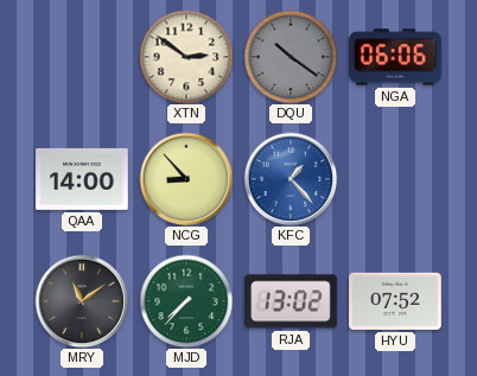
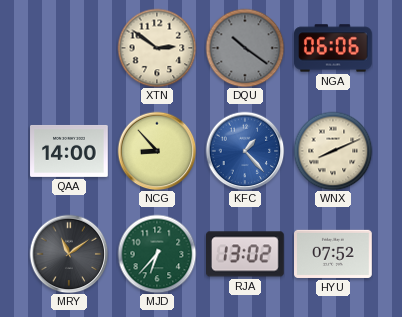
WNX: none -> 8:11 (333, 151)
MJD: 7:37 -> 6:37 (157, 254)
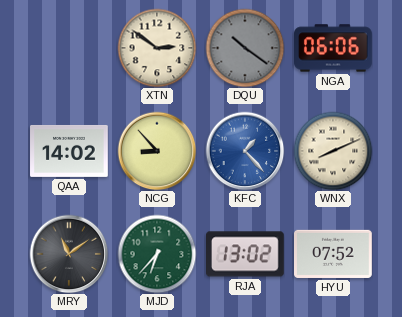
QAA: 14:00 -> 14:02 (69, 151)
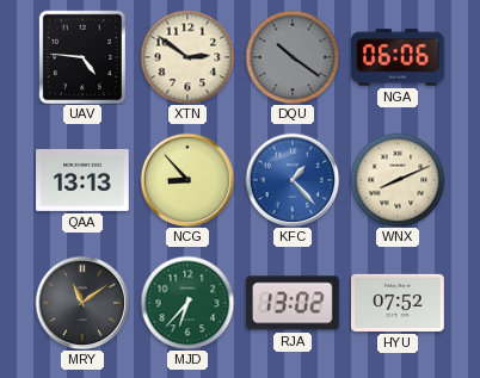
UAV: none -> 4:46 (81, 56)
QAA: 14:02 -> 13:13 (82, 180)
